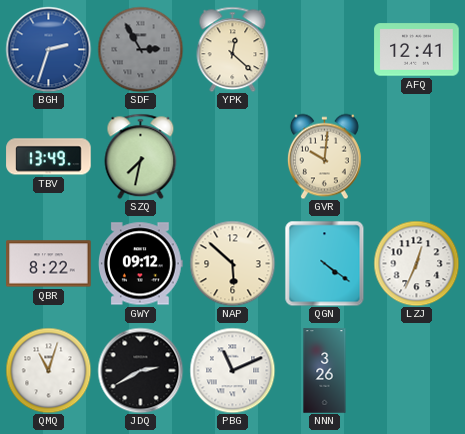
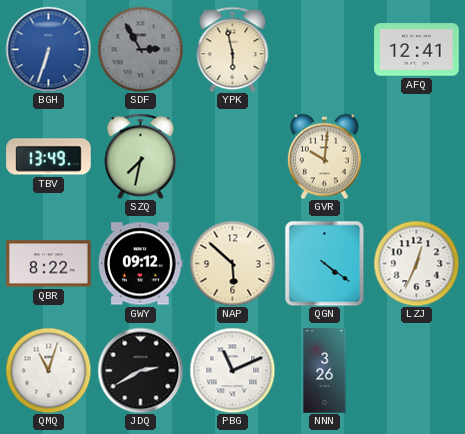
BGH: 2:33 -> 6:33 (48, 49)
YPK: 12:22 -> 5:58 (233, 49)
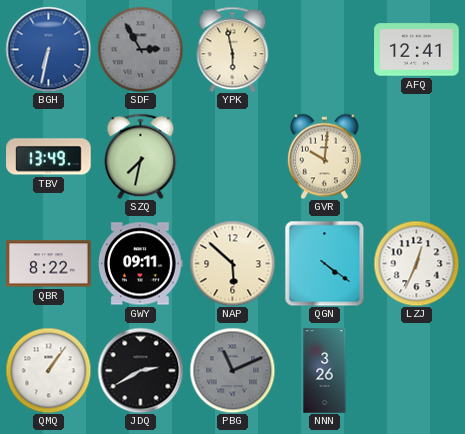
BGH: 6:33 -> 6:32 (48, 49)
GWY: 09:12 -> 09:11 (141, 264)
QMQ: 11:03 -> 1:06 (48, 370)
PBG dial: white -> grey (232, 370)
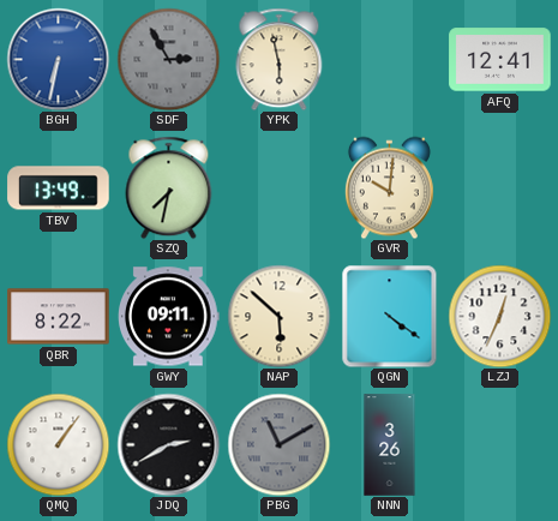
PBG: 11:11 -> 11:10 (278, 444)
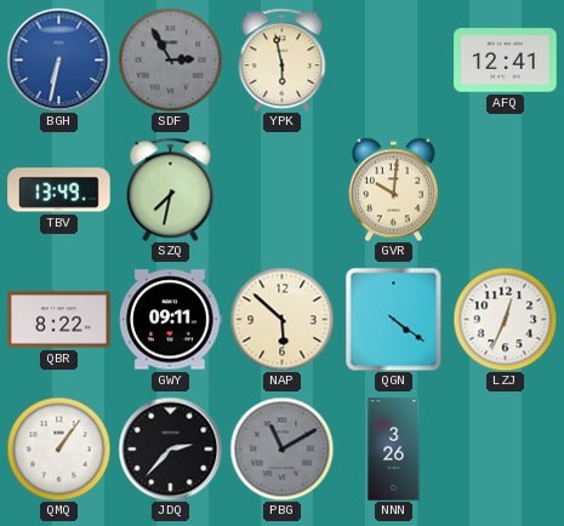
JDQ: 2:40 -> 2:37 (170, 448)
